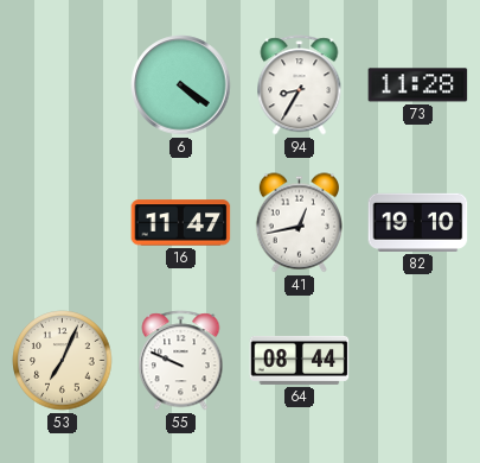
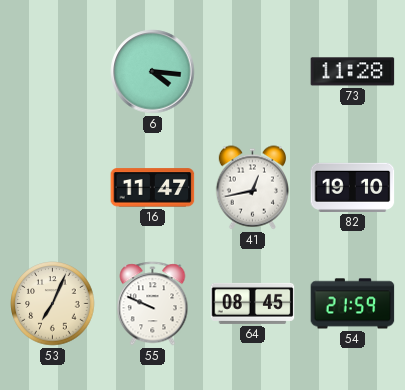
6: 4:21 -> 4:16 (153, 72)
94: 8:35 -> none (300, 85)
64: 08:44 -> 08:45 (253, 303)
54: none -> 21:59 (353, 304)
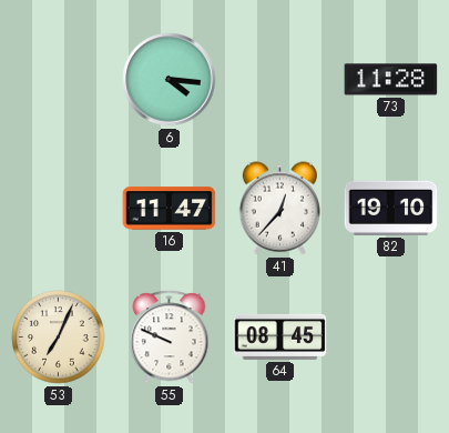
41: 12:43 -> 12:37 (279, 209)
54: 21:59 -> none (353, 304)
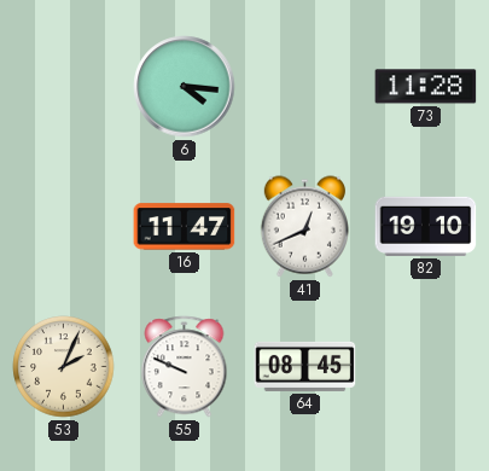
41: 12:37 -> 12:41 (304, 227)
53: 7:04 -> 2:04 (64, 367)
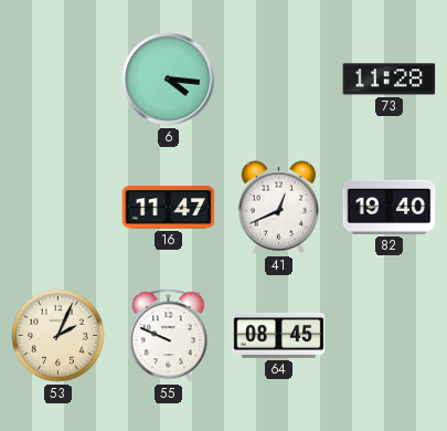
82: 19:10 -> 19:40 (390, 207)
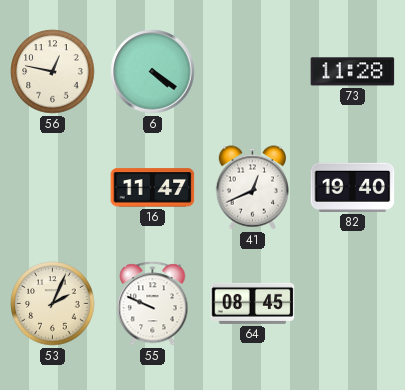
56: none -> 12:47 (53, 72)
6: 4:16 -> 4:21 (153, 72)
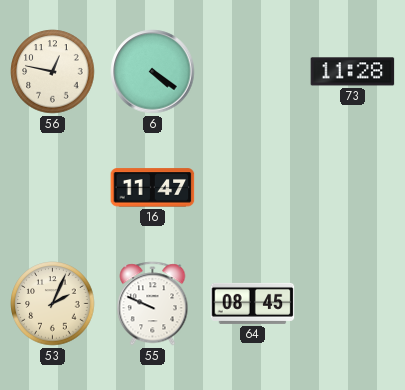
41: 12:41 -> none (252, 188)
82: 19:40 -> none (353, 187)
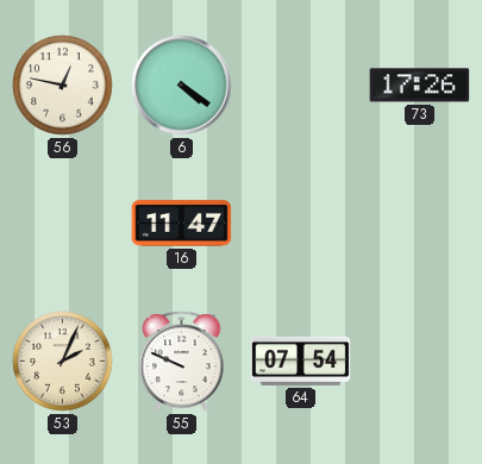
73: 11:28 -> 17:26 (420, 86)
64: 08:45 -> 07:54 (301, 360)
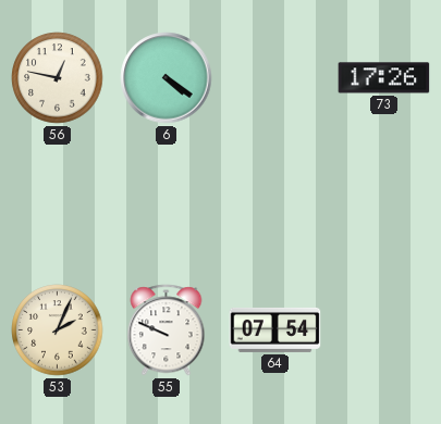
16: 11:47 -> none (182, 224)
